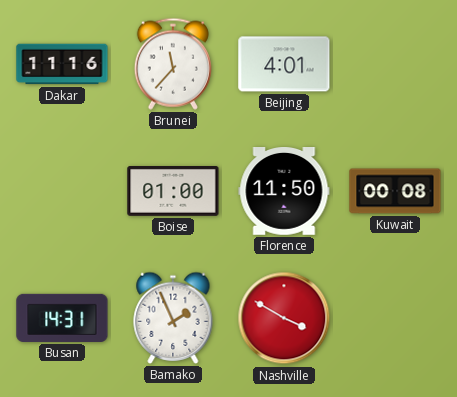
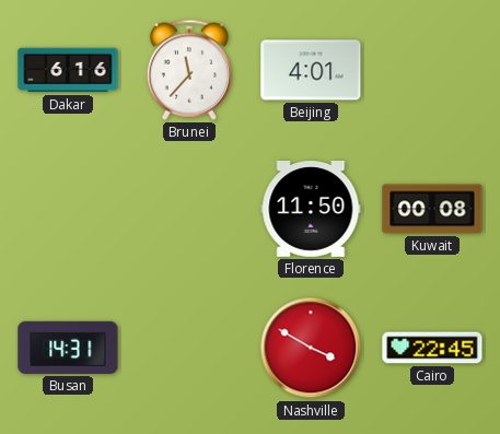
Dakar: 11:16 -> 6:16 (68, 70)
Boise: 01:00 -> none (173, 192)
Bamako: 1:56 -> none (173, 318)
Cairo: none -> 22:45 (432, 348)
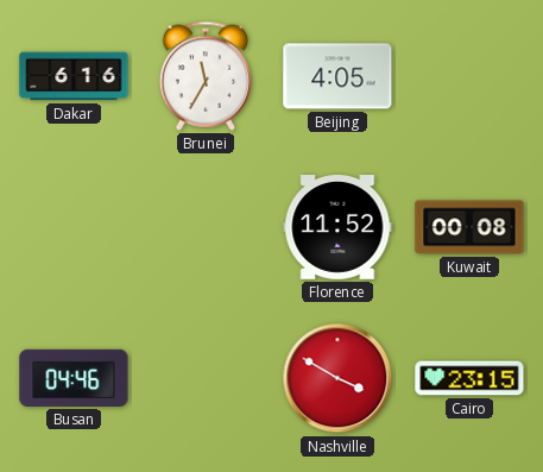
Brunei: 11:37 -> 11:35 (206, 76)
Beijing: 4:01 -> 4:05 (337, 76)
Florence: 11:50 -> 11:52 (337, 228)
Busan: 14:31 -> 04:46 (74, 378)
Cairo: 22:45 -> 23:15 (469, 378)
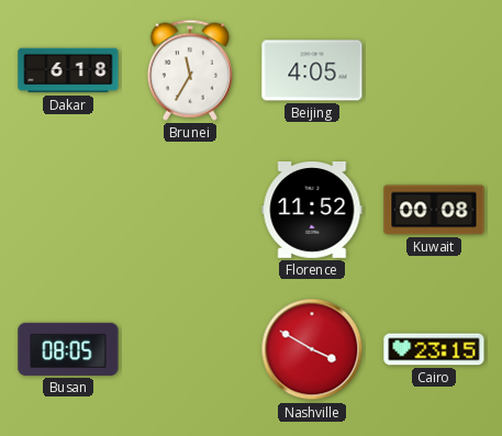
Dakar: 6:16 -> 6:18 (68, 70)
Busan: 04:46 -> 08:05 (68, 349)
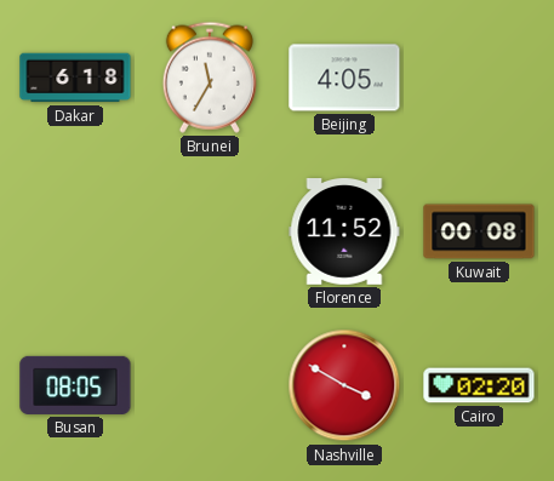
Cairo: 23:15 -> 02:20 (479, 385)
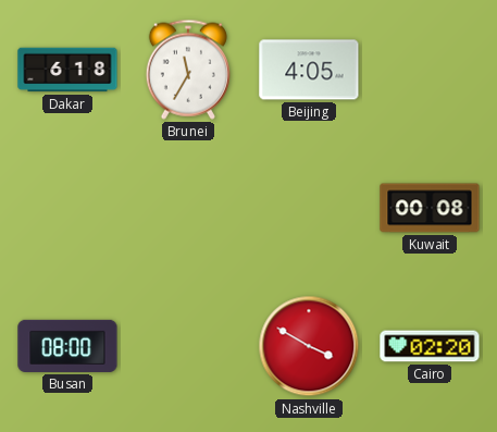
Florence: 11:52 -> none (344, 233)
Busan: 08:05 -> 08:00 (67, 346)
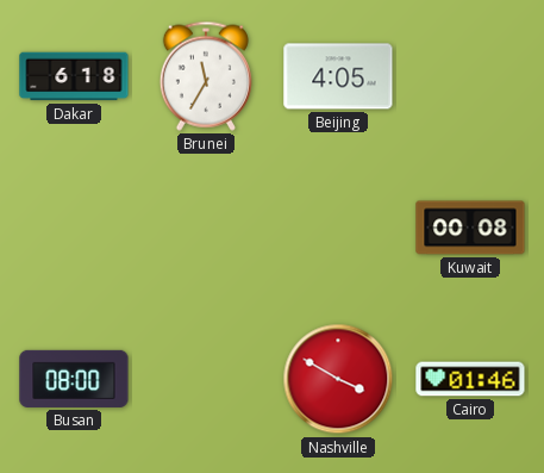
Cairo: 02:20 -> 01:46 (470, 379)
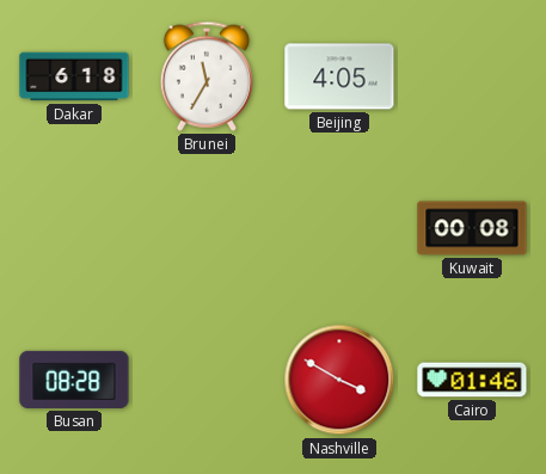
Busan: 08:00 -> 08:28 (74, 380)
